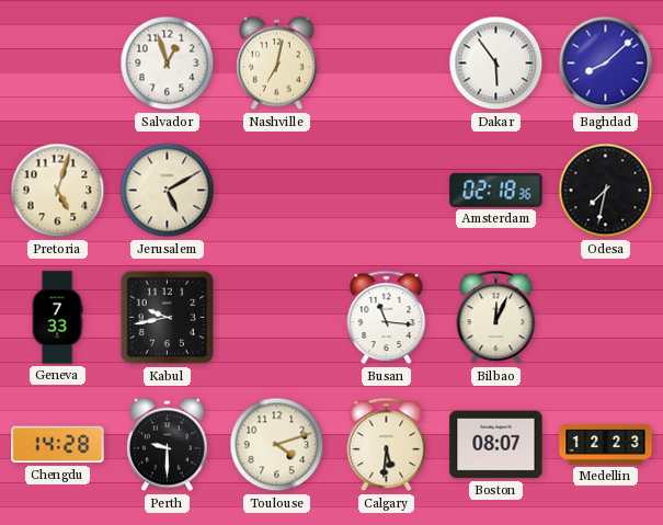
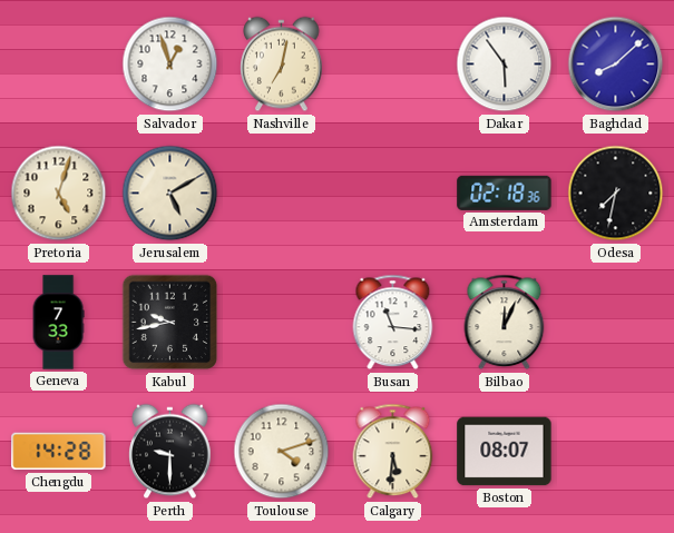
Medellin: 12:23 -> none (606, 444)
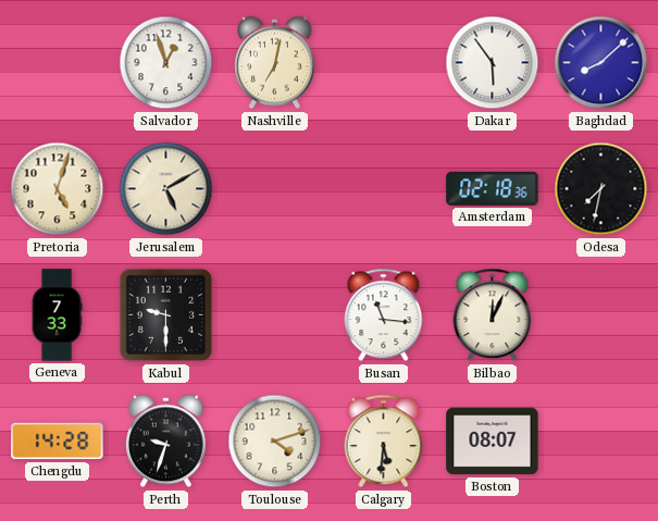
Kabul: 9:43 -> 9:30 (166, 315)
Perth: 9:30 -> 9:33 (166, 442)
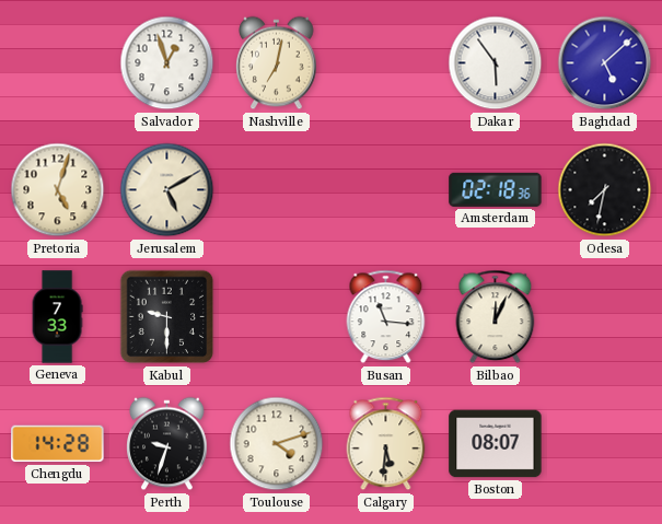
Baghdad: 8:08 -> 5:08 (605, 63)
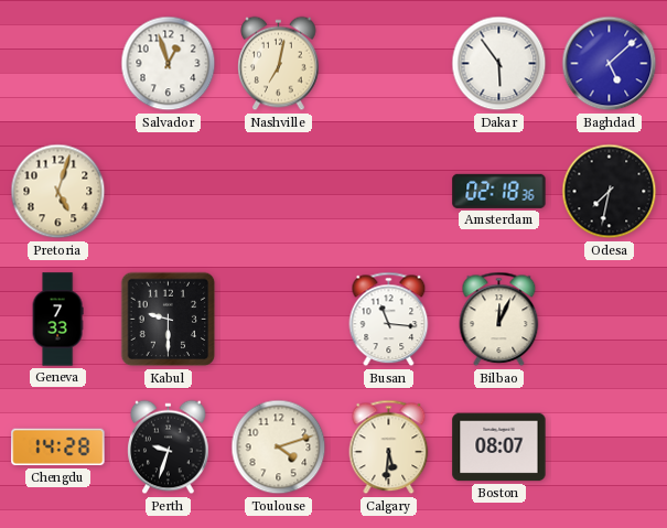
Jerusalem: 5:10 -> none (167, 190)
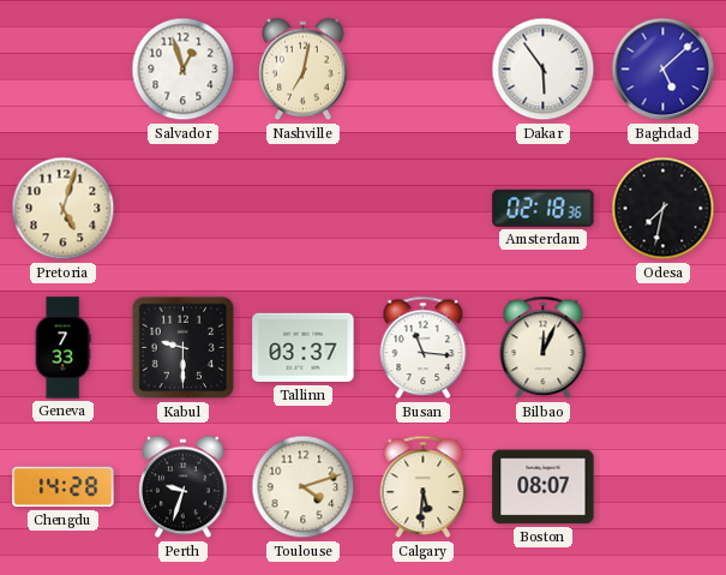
Tallinn: none -> 03:37 (304, 348)
